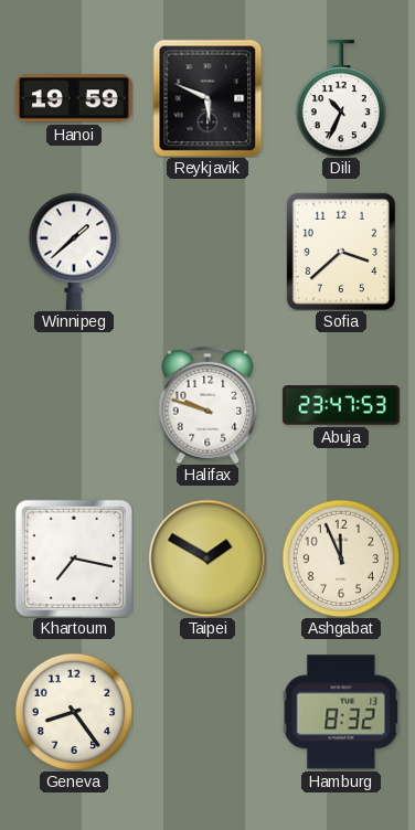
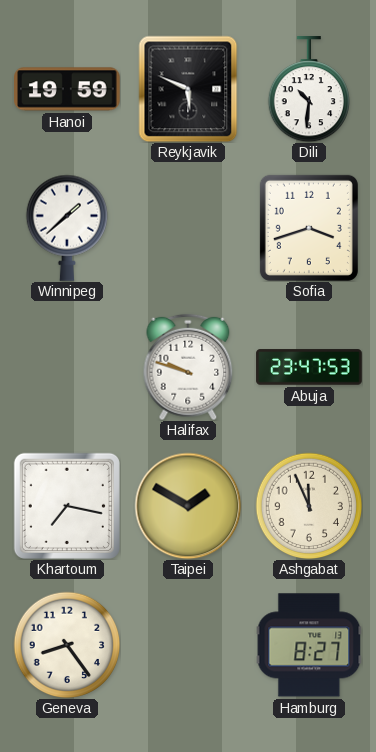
Dili: 10:34 -> 10:31 (308, 89)
Sofia: 3:38 -> 3:42 (309, 228)
Hamburg: 8:32 -> 8:27 (309, 645)
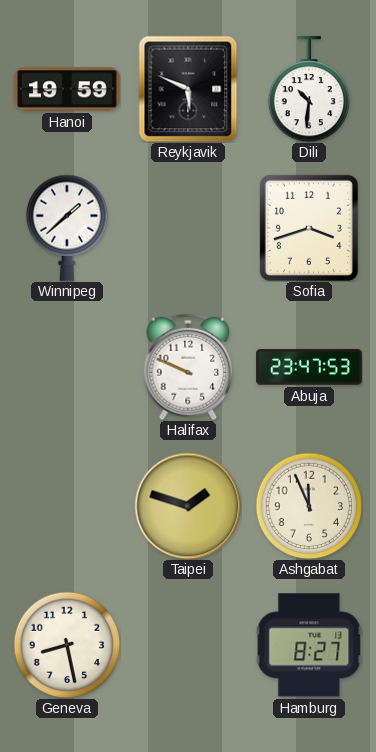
Halifax: 9:48 -> 9:49 (188, 367)
Khartoum: 7:17 -> none (67, 506)
Taipei: 1:50 -> 1:48 (188, 506)
Geneva: 8:24 -> 8:28 (67, 645)
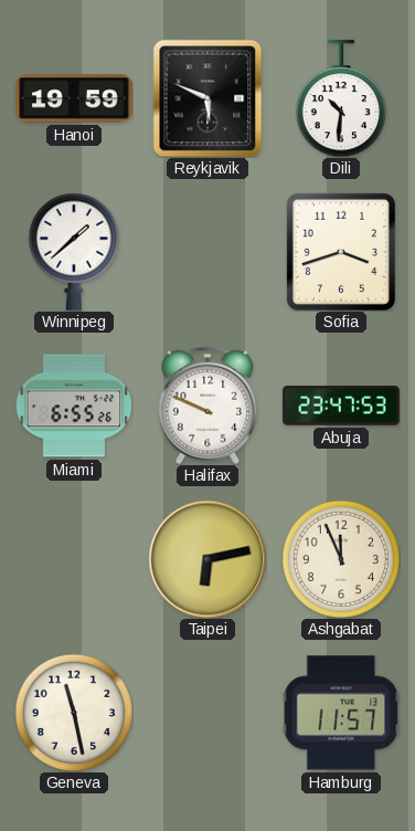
Miami: none -> 6:55 (74, 406)
Taipei: 1:48 -> 6:13 (208, 559)
Geneva: 8:28 -> 11:28 (74, 713)
Hamburg: 8:27 -> 11:57 (341, 713)
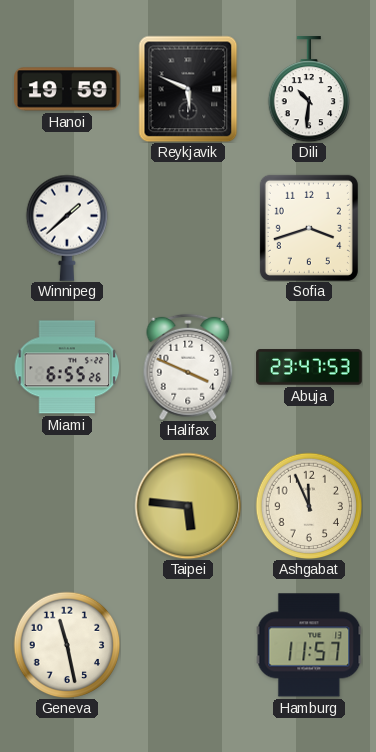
Halifax: 9:49 -> 3:49 (188, 367)
Taipei: 6:13 -> 5:46 (188, 506)
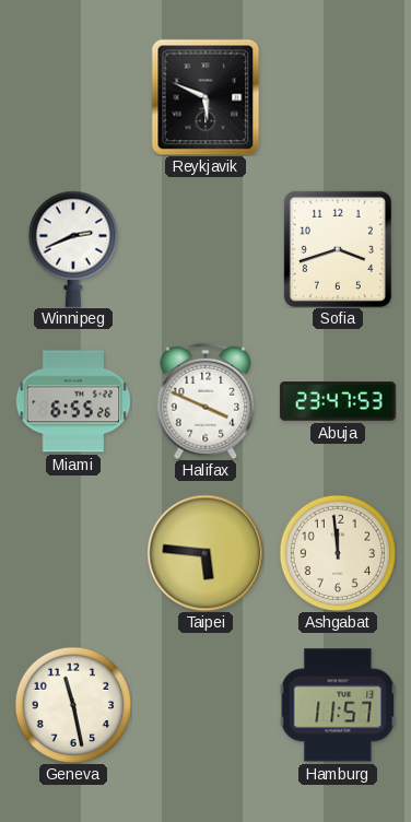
Hanoi: 19:59 -> none (67, 89)
Dili: 10:31 -> none (308, 89)
Winnipeg: 1:38 -> 2:41 (72, 249)
Ashgabat: 11:56 -> 11:59 (338, 553)
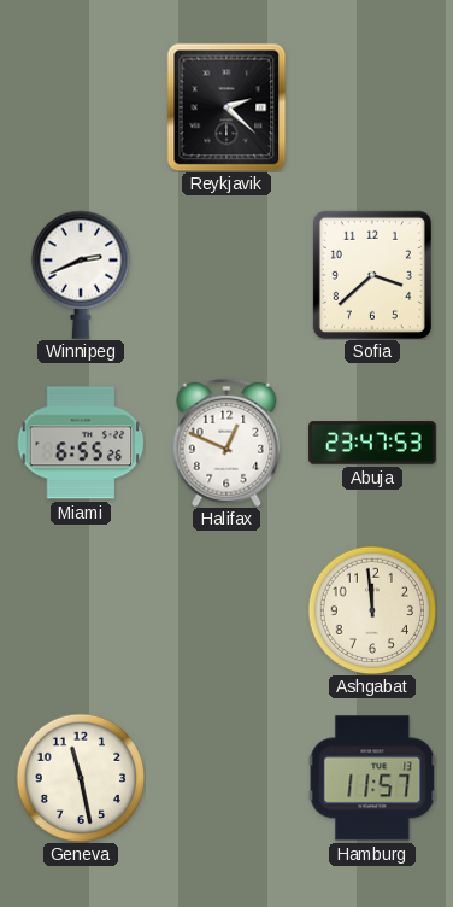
Reykjavik: 5:49 -> 2:22 (226, 107)
Sofia: 3:42 -> 3:38 (372, 275)
Halifax: 3:49 -> 12:49 (226, 443)
Taipei: 5:46 -> none (205, 553)
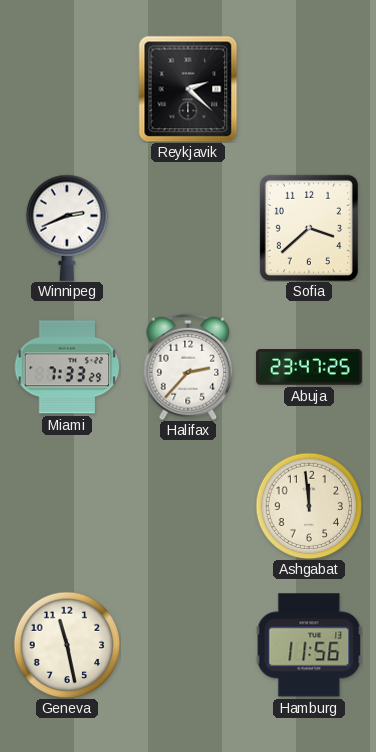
Miami: 6:55 -> 7:33 (67, 367)
Halifax: 12:49 -> 2:37 (188, 367)
Abuja: 23:47:53 -> 23:47:25 (309, 367)
Hamburg: 11:57 -> 11:56 (309, 645)
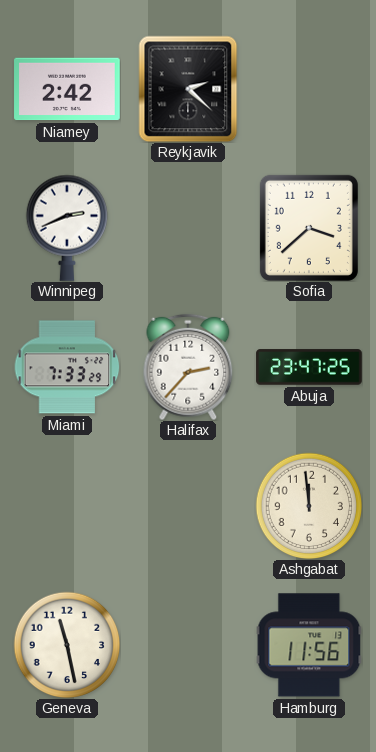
Niamey: none -> 2:42 (67, 89)
